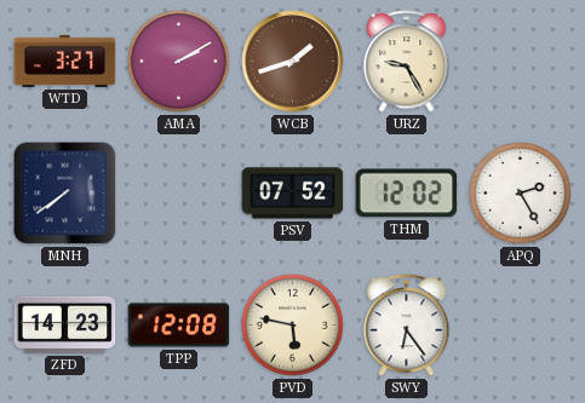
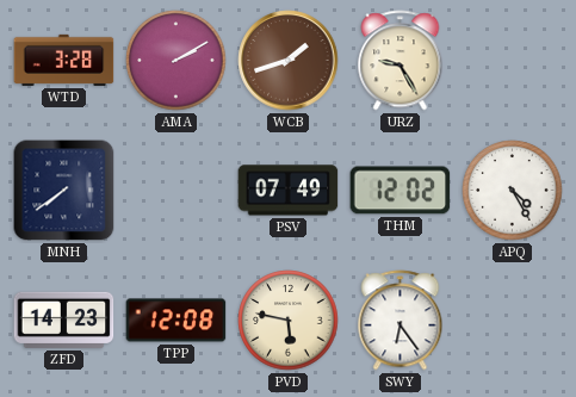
WTD: 3:27 -> 3:28 (64, 60)
PSV: 07:52 -> 07:49 (289, 191)
APQ: 2:25 -> 4:25 (513, 191)
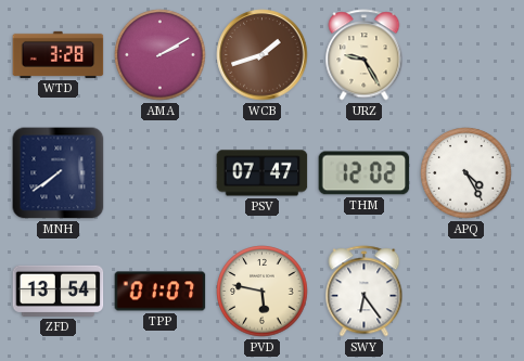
PSV: 07:49 -> 07:47 (263, 173)
ZFD: 14:23 -> 13:54 (59, 291)
TPP: 12:08 -> 01:07 (161, 292)
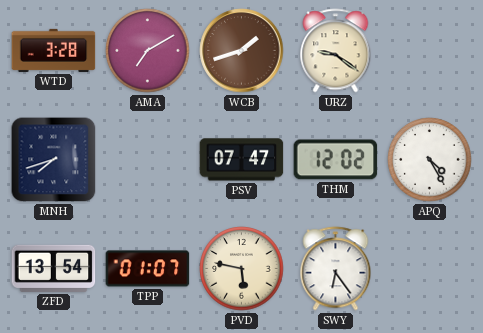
AMA: 2:10 -> 7:10 (148, 51)
URZ: 9:25 -> 9:21 (336, 51)
MNH: 7:39 -> 7:42 (54, 160)
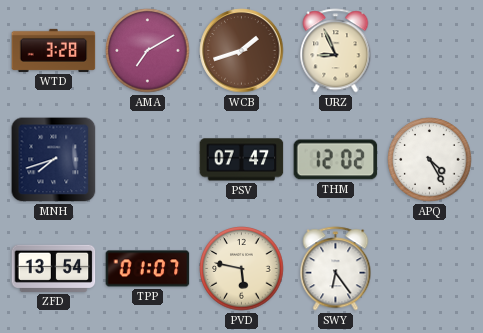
URZ: 9:21 -> 8:56 (336, 51)
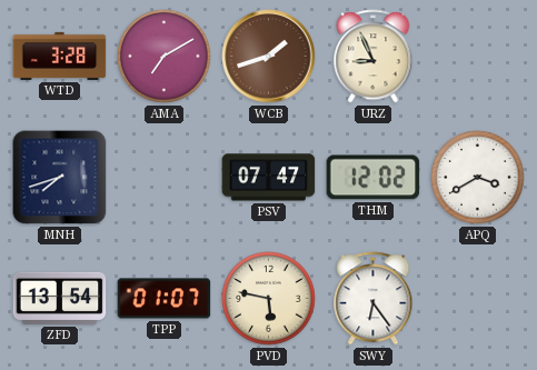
APQ: 4:25 -> 3:40 (478, 178)
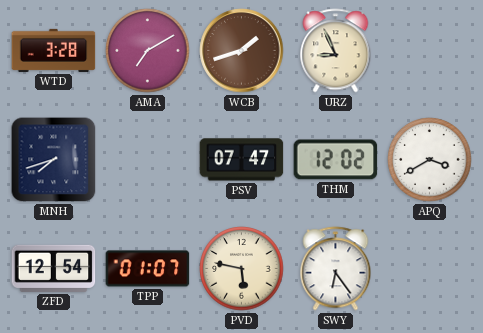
ZFD: 13:54 -> 12:54 (54, 268)
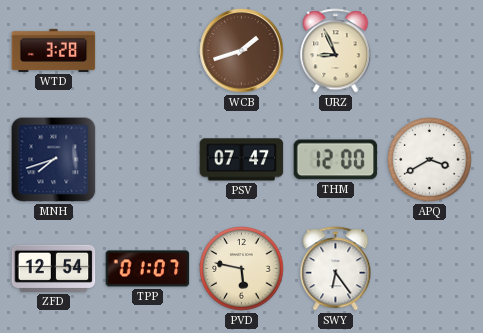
AMA: 7:10 -> none (148, 51)
THM: 12:02 -> 12:00 (336, 160)
